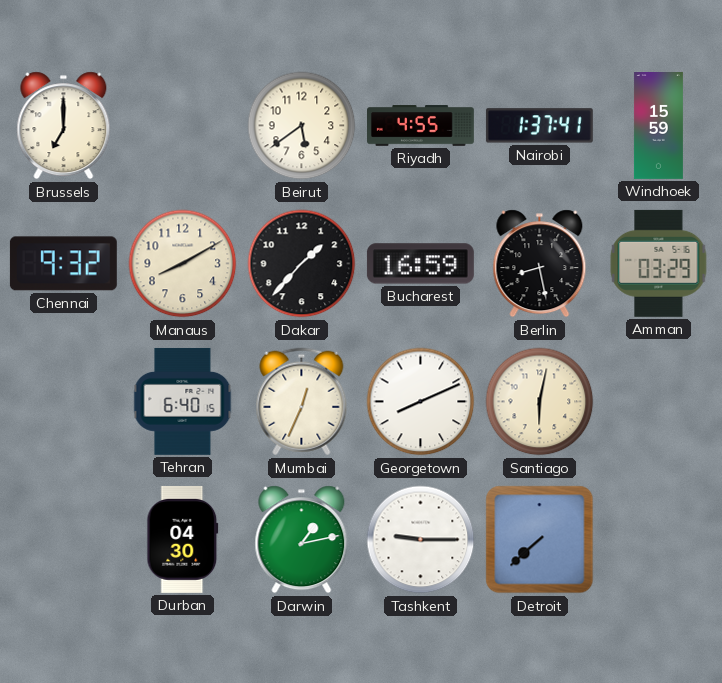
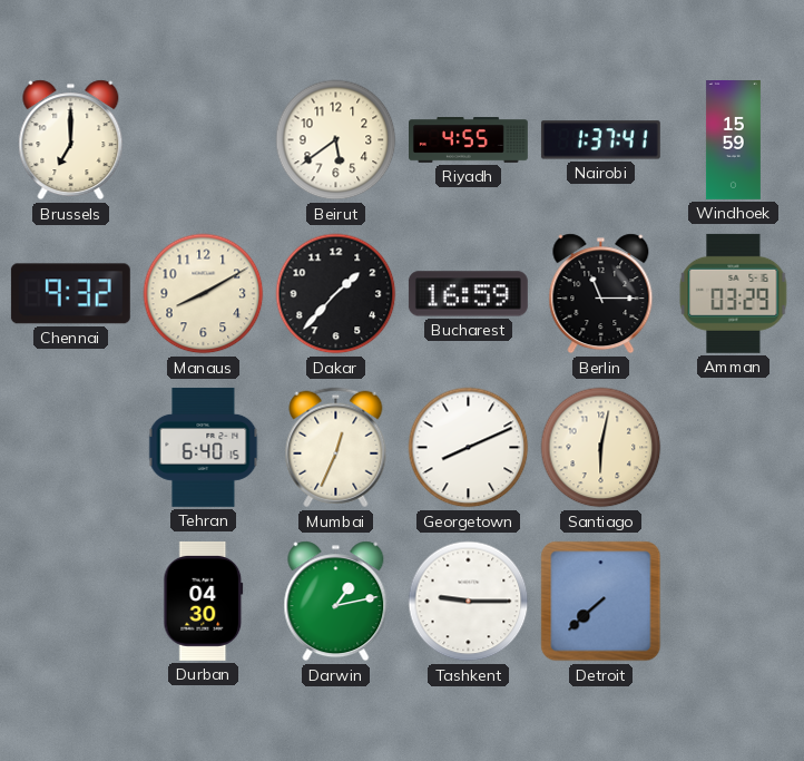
Berlin: 8:28 -> 11:15 (601, 294)
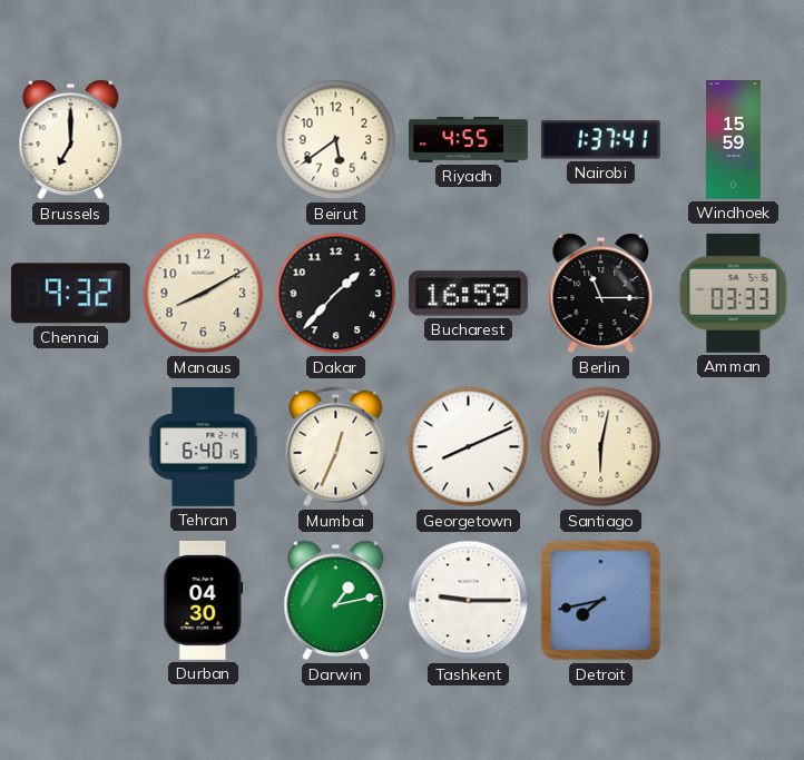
Amman: 03:29 -> 03:33 (734, 293)
Detroit: 7:38 -> 7:43 (601, 601)
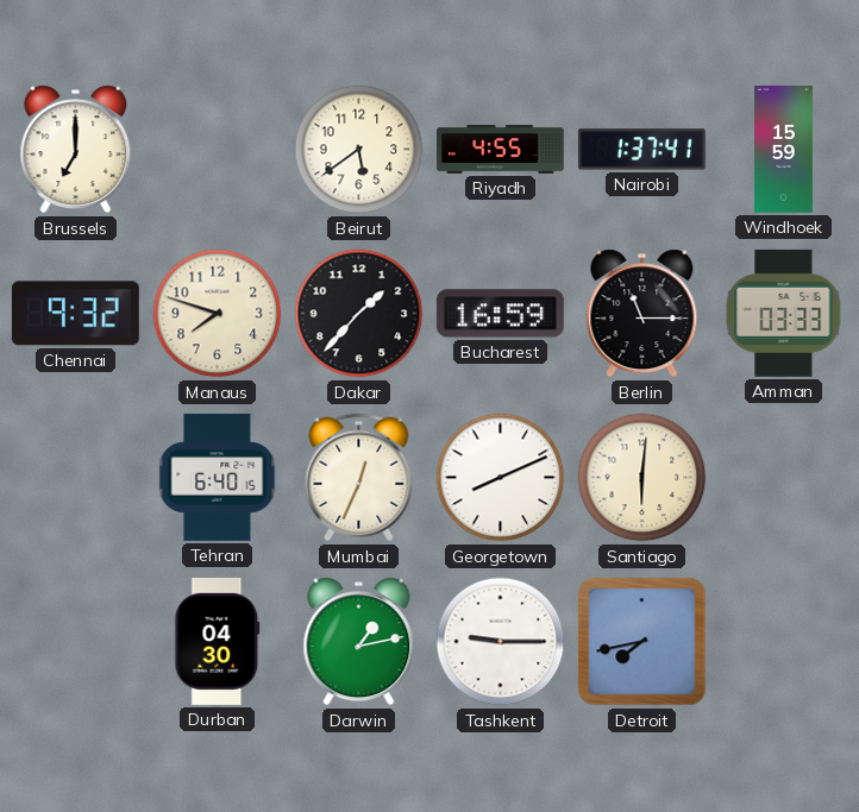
Manaus: 8:10 -> 7:48 (218, 314)
Santiago: 6:02 -> 6:01 (642, 478)
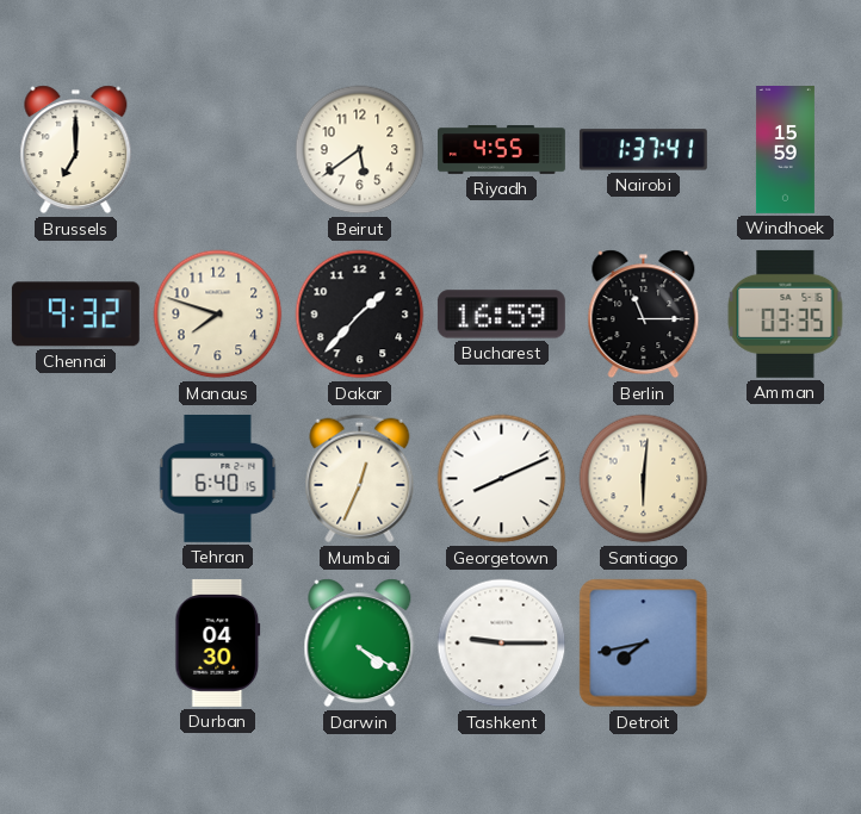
Amman: 03:33 -> 03:35 (786, 313)
Darwin: 1:13 -> 4:20 (360, 644)
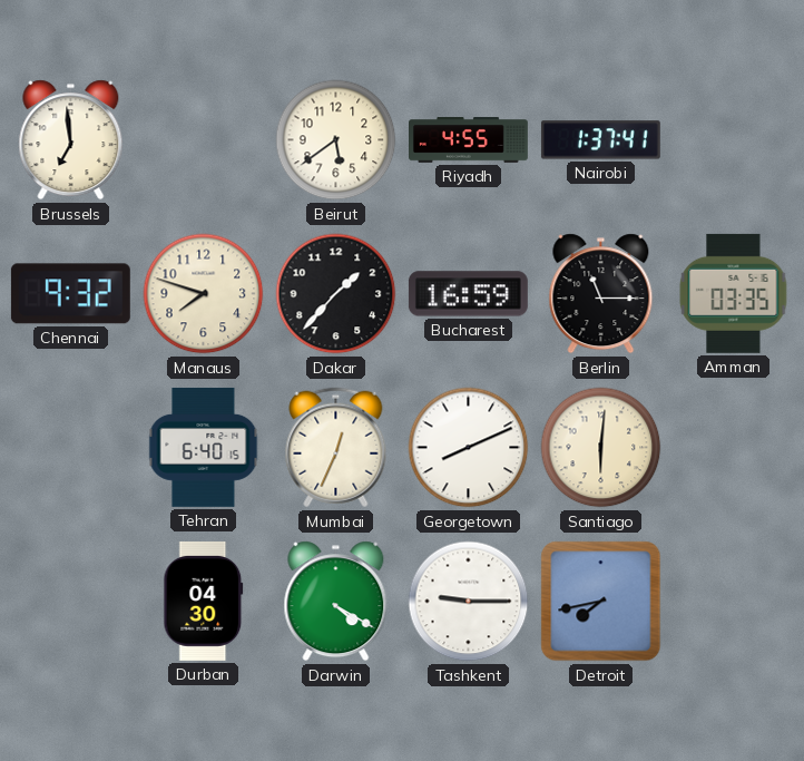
Brussels: 7:00 -> 6:59 (71, 140)
Windhoek: 15:59 -> none (785, 150)
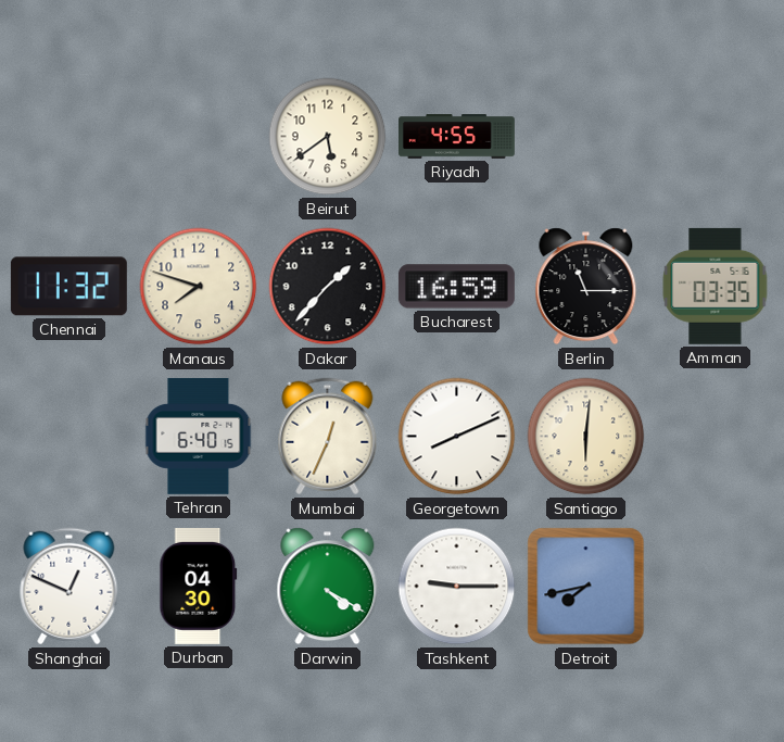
Brussels: 6:59 -> none (71, 140)
Nairobi: 1:37 -> none (600, 140)
Chennai: 9:32 -> 11:32 (68, 287)
Shanghai: none -> 12:49 (69, 587)
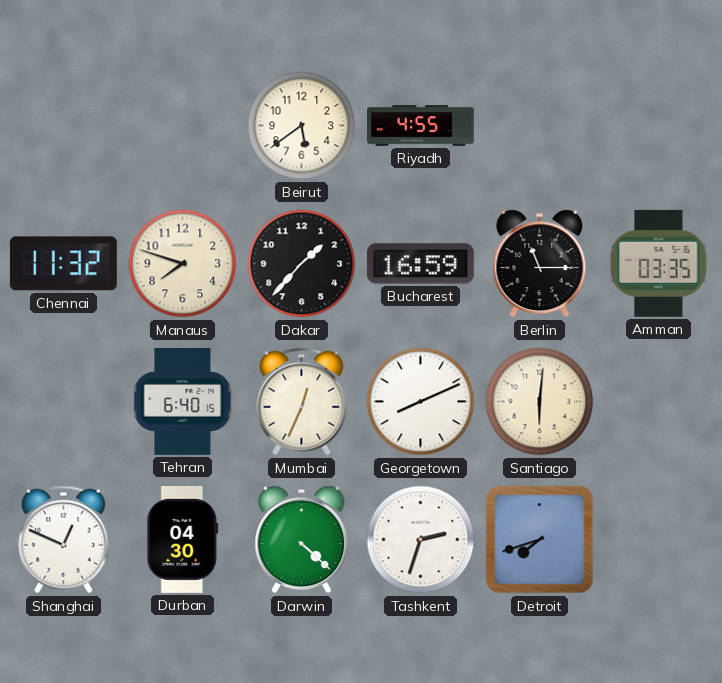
Darwin: 4:20 -> 4:22 (302, 540)
Tashkent: 9:15 -> 2:33 (421, 540)
Detroit: 7:43 -> 7:42 (540, 540)
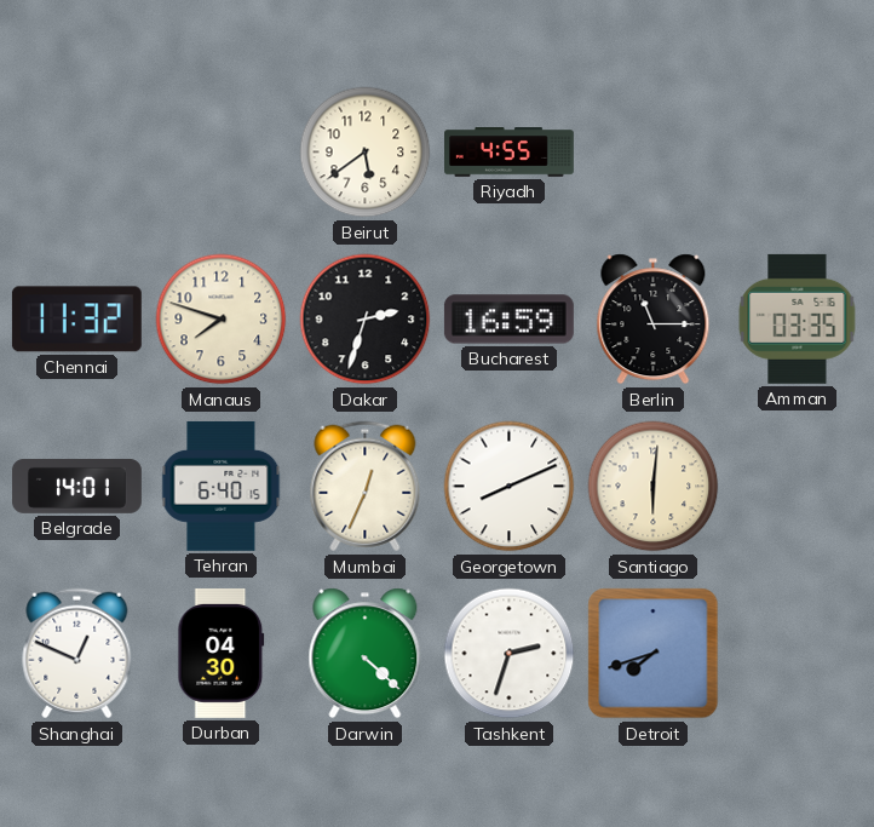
Dakar: 1:37 -> 2:33 (366, 320)
Belgrade: none -> 14:01 (76, 486)
